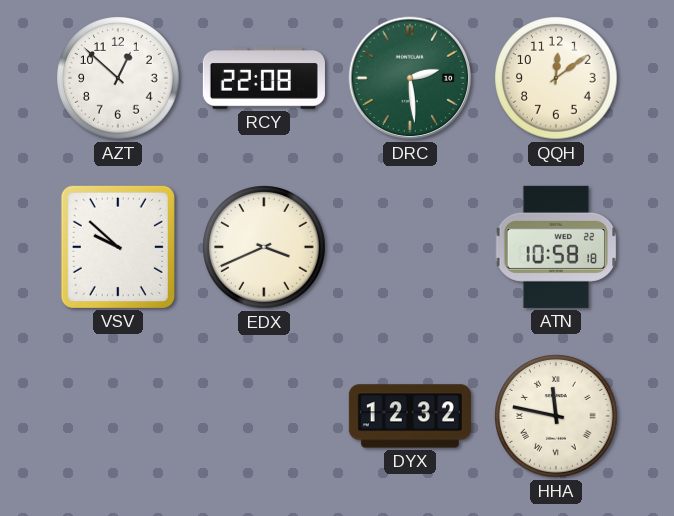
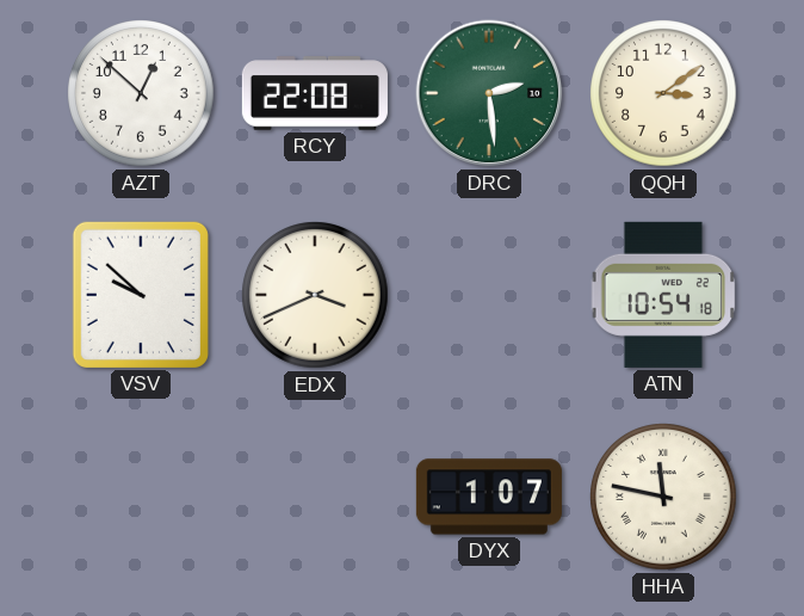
QQH: 12:09 -> 3:09 (663, 93)
ATN: 10:58 -> 10:54 (663, 295)
DYX: 12:32 -> 1:07 (489, 497)
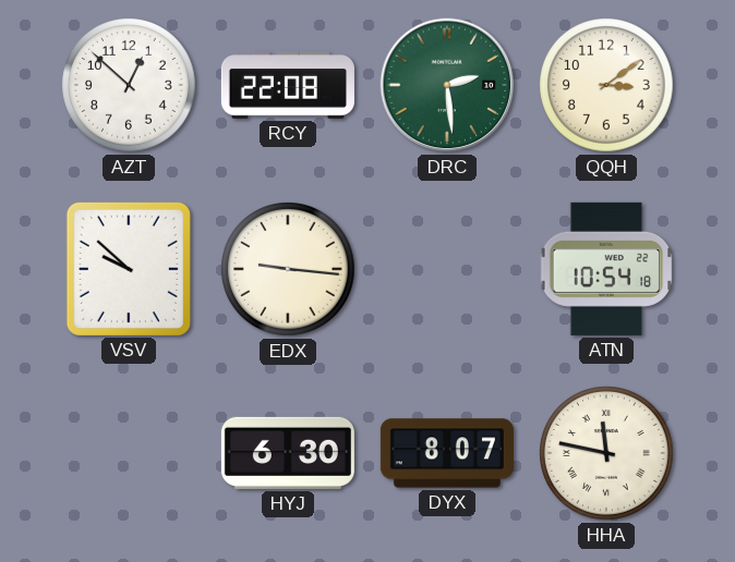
EDX: 3:41 -> 9:16 (288, 269)
HYJ: none -> 6:30 (288, 453)
DYX: 1:07 -> 8:07 (447, 453)
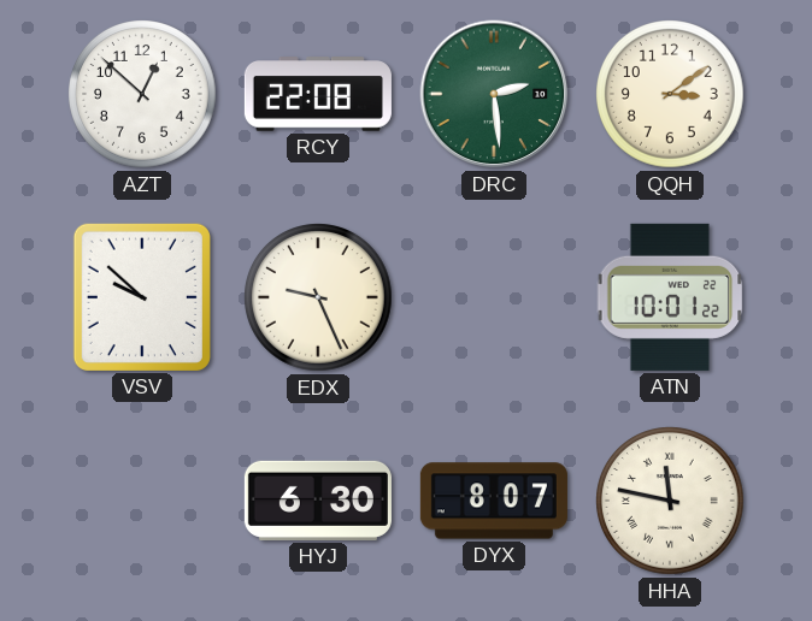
EDX: 9:16 -> 9:26 (318, 297)
ATN: 10:54 -> 10:01 (670, 297)
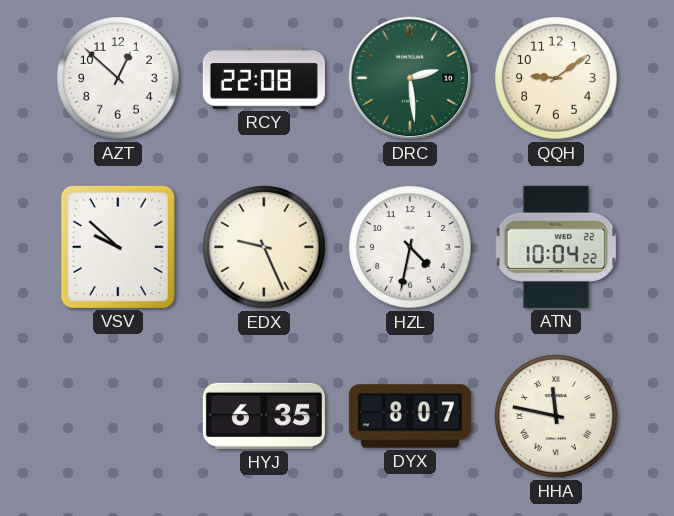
QQH: 3:09 -> 9:09 (556, 78)
HZL: none -> 4:32 (410, 247)
ATN: 10:01 -> 10:04 (556, 247)
HYJ: 6:30 -> 6:35 (264, 416)
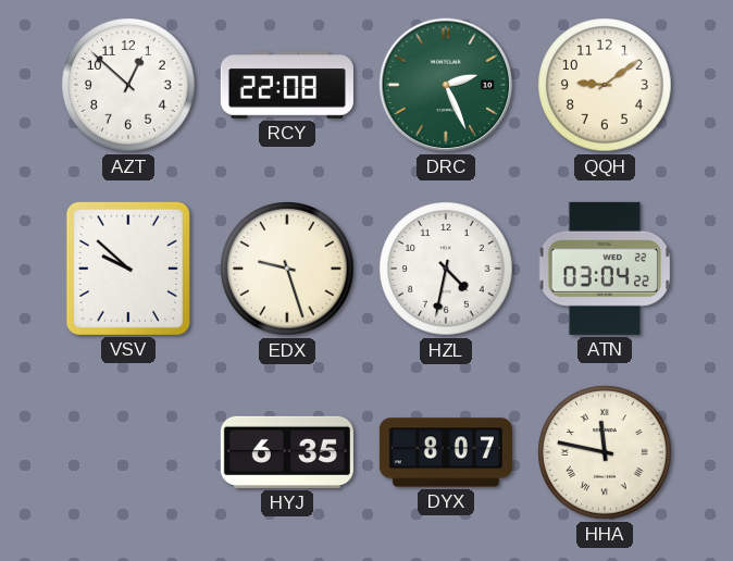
DRC: 2:29 -> 2:26 (446, 85)
EDX: 9:26 -> 9:27 (287, 269)
ATN: 10:04 -> 03:04 (605, 269)
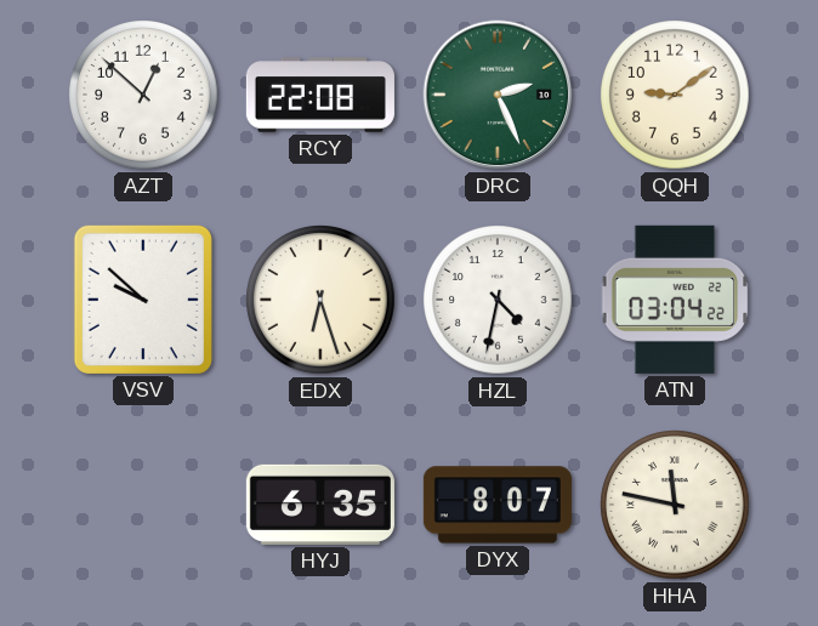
EDX: 9:27 -> 6:27 (320, 300)
